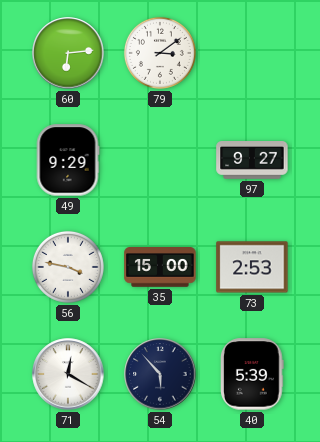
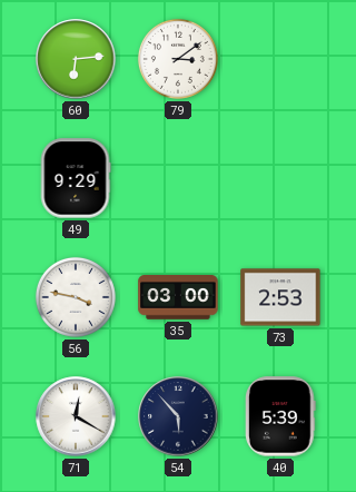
97: 9:27 -> none (252, 161)
35: 15:00 -> 03:00 (178, 297)
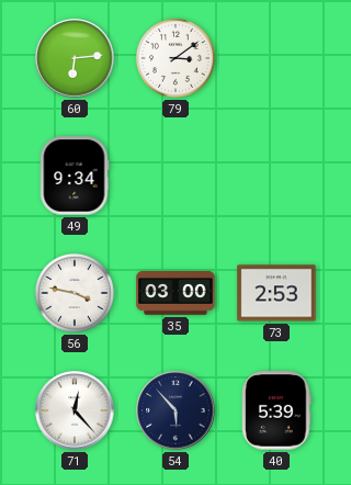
49: 9:29 -> 9:34 (75, 176)
71: 12:20 -> 12:23 (75, 410)
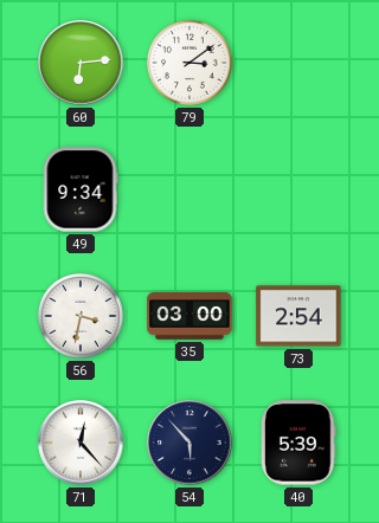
56: 3:47 -> 3:32 (81, 316)
73: 2:53 -> 2:54 (298, 316)
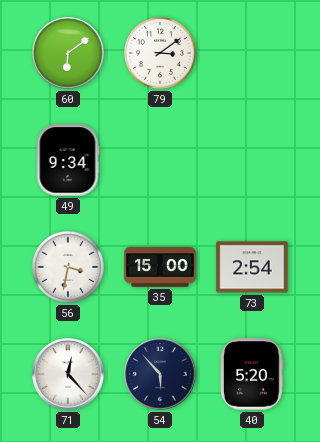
60: 6:14 -> 6:09 (68, 53)
35: 03:00 -> 15:00 (160, 267)
40: 5:39 -> 5:20 (253, 374)
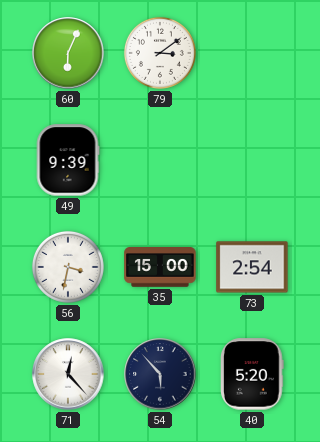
60: 6:09 -> 6:04 (68, 53)
49: 9:34 -> 9:39 (68, 160)
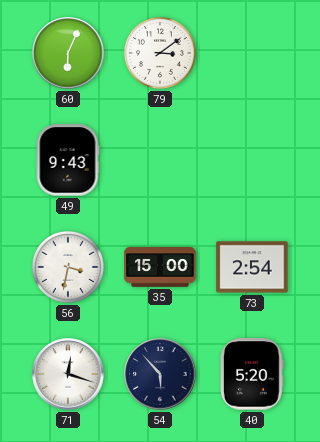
49: 9:39 -> 9:43 (68, 160)
71: 12:23 -> 12:18 (68, 374)
